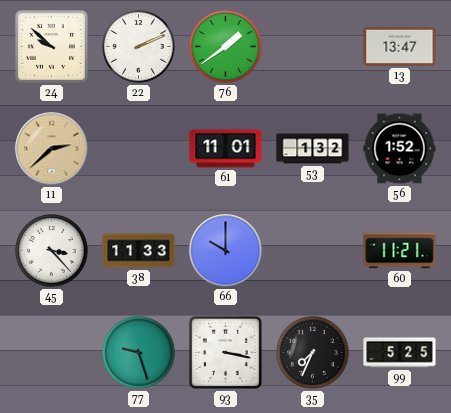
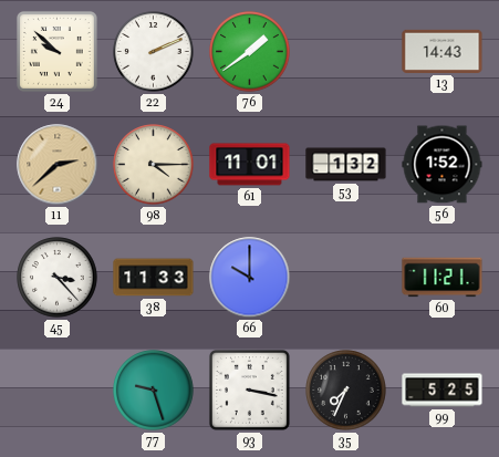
13: 13:47 -> 14:43 (443, 51)
98: none -> 4:15 (154, 165)
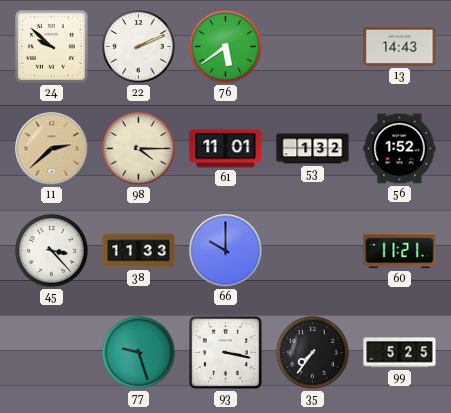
76: 1:39 -> 5:39 (226, 47)
35: 7:34 -> 7:36 (313, 353)
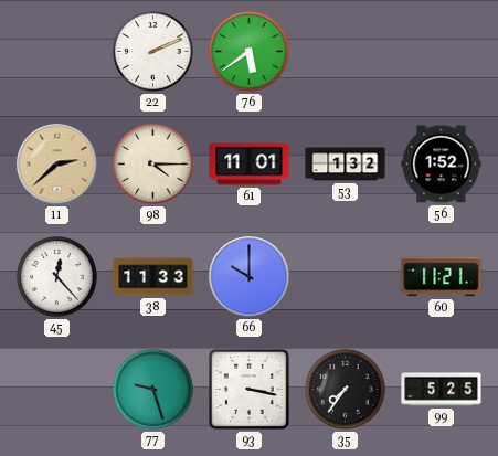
24: 9:52 -> none (51, 46)
13: 14:43 -> none (400, 46)
45: 3:23 -> 12:23 (57, 277)
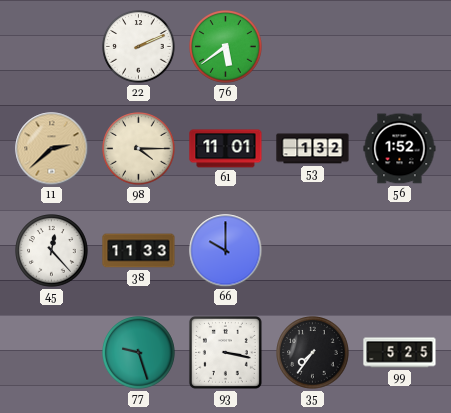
60: 11:21 -> none (442, 277)
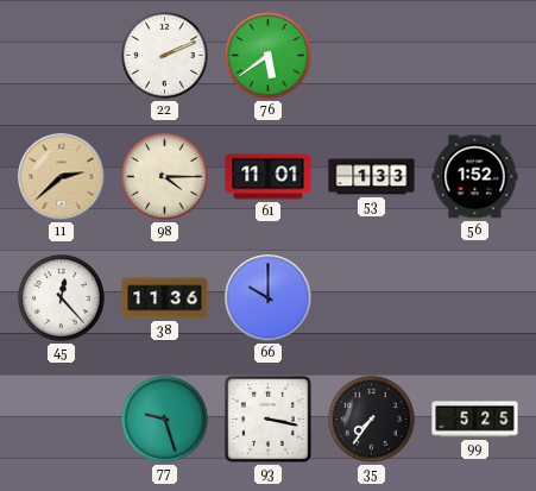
53: 1:32 -> 1:33 (372, 177)
38: 11:33 -> 11:36 (165, 298)
